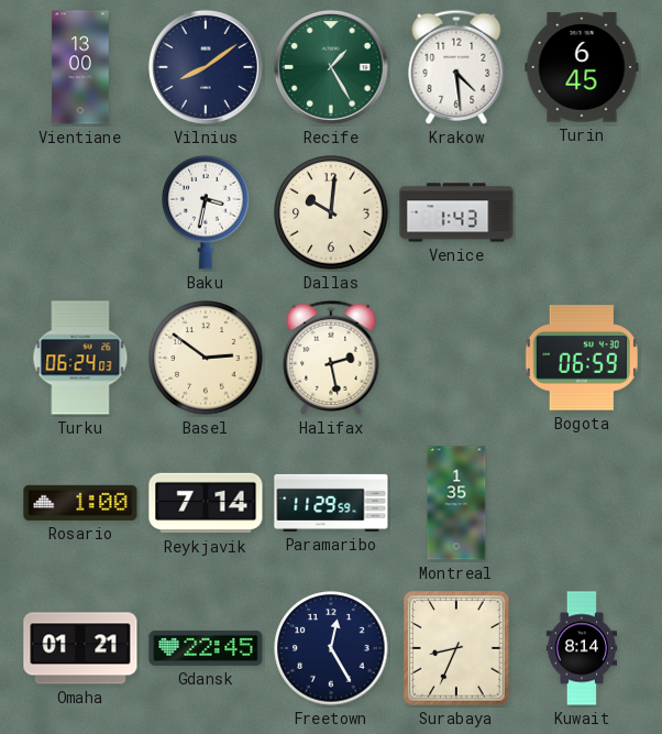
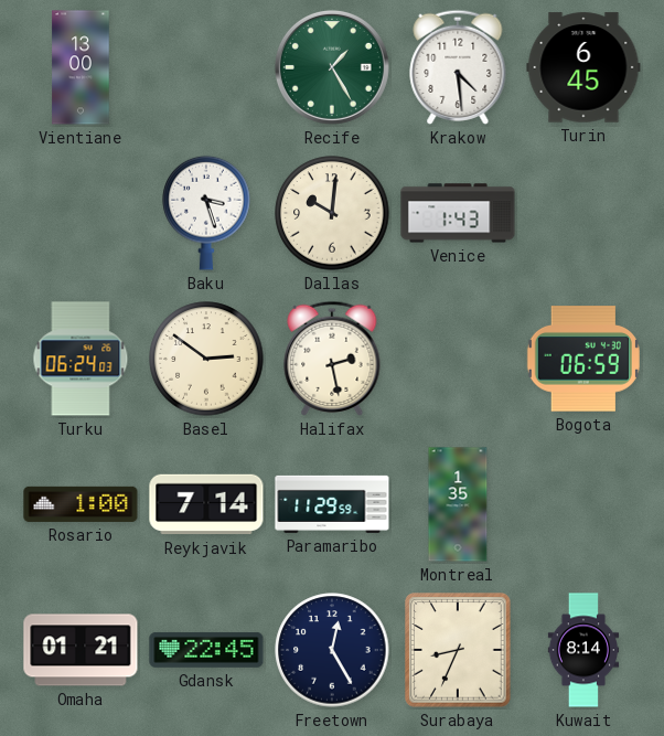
Vilnius: 8:09 -> none (206, 67)
Baku: 3:32 -> 3:27 (206, 213)
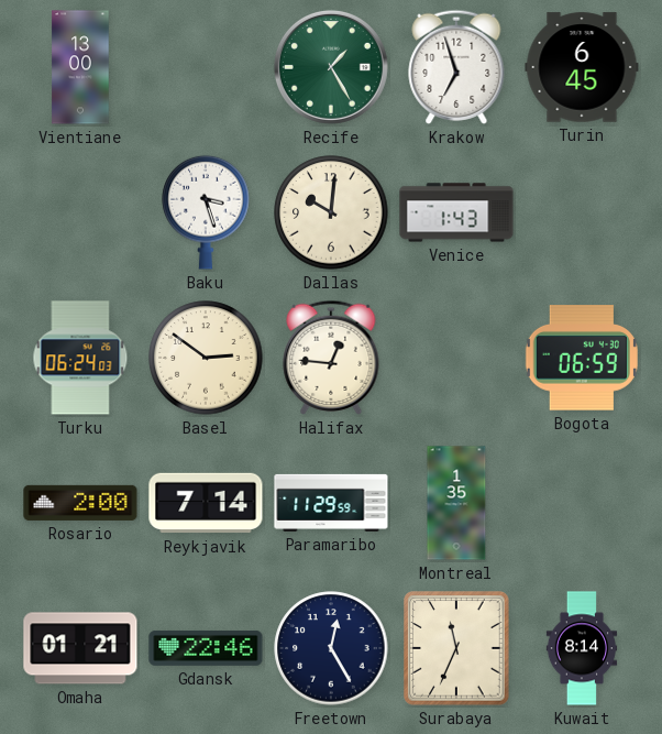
Krakow: 4:29 -> 6:57 (456, 67)
Halifax: 2:28 -> 12:46 (331, 358)
Rosario: 1:00 -> 2:00 (80, 503)
Gdansk: 22:45 -> 22:46 (206, 648)
Surabaya: 8:34 -> 11:34 (456, 648)
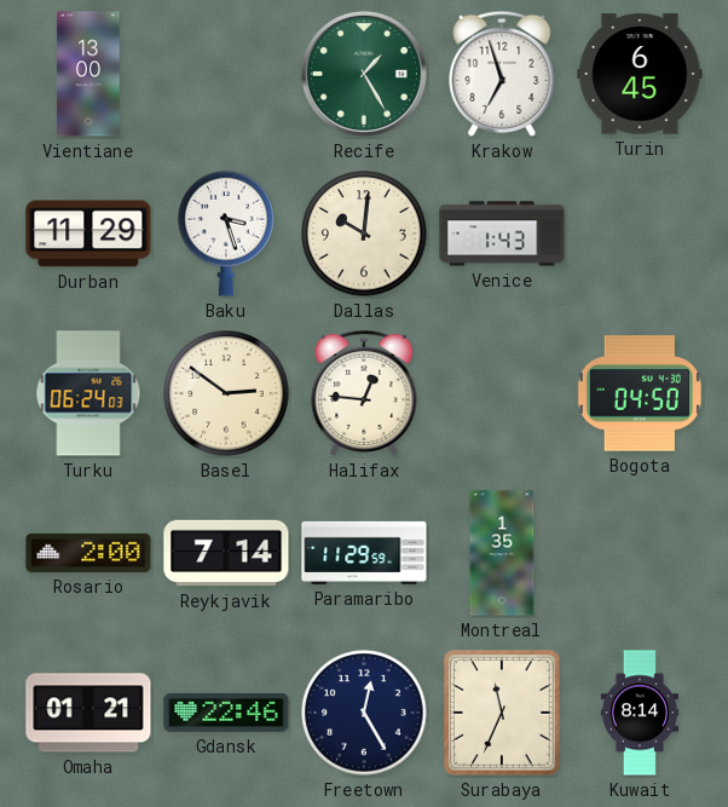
Durban: none -> 11:29 (88, 234)
Bogota: 06:59 -> 04:50 (640, 393)
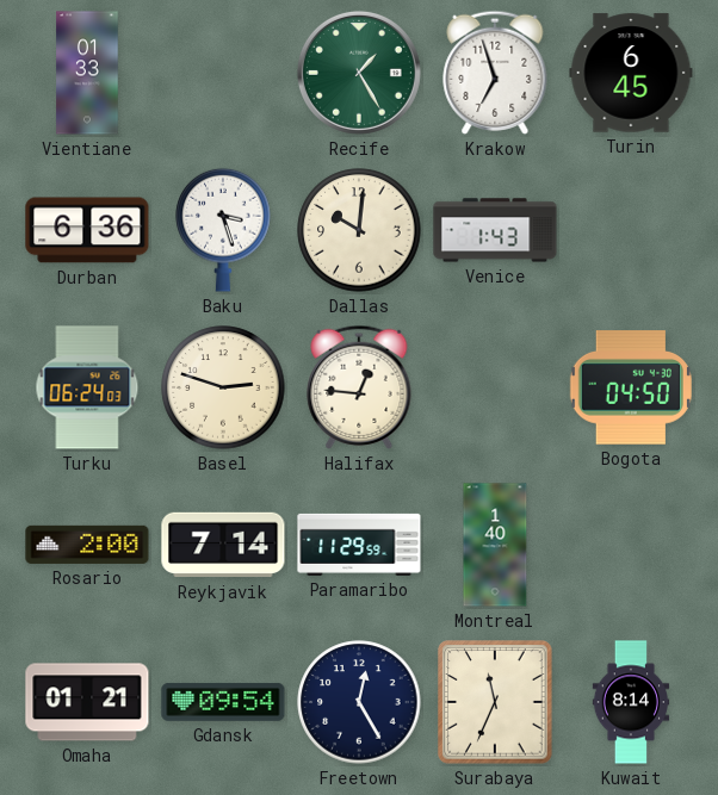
Vientiane: 13:00 -> 01:33 (87, 73)
Durban: 11:29 -> 6:36 (87, 230)
Basel: 2:51 -> 2:48 (223, 387)
Montreal: 1:35 -> 1:40 (495, 545)
Gdansk: 22:46 -> 09:54 (223, 702)
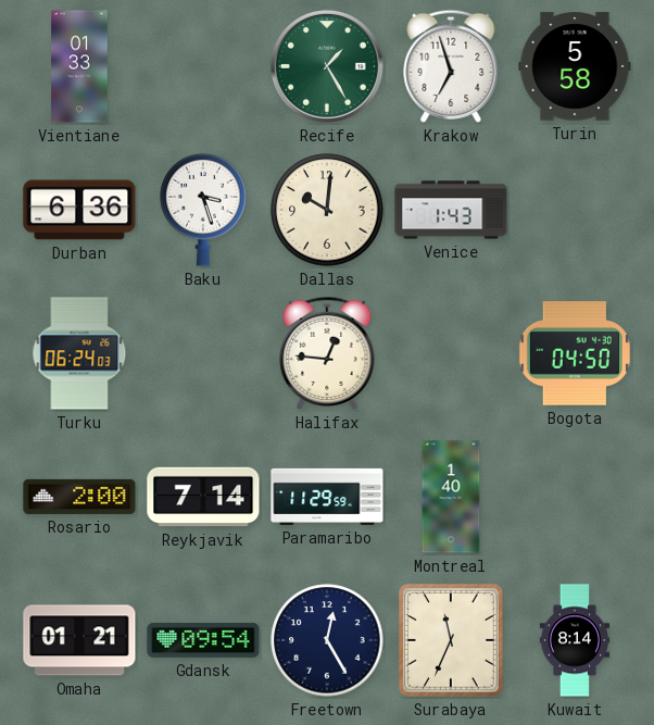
Turin: 6:45 -> 5:58 (575, 66)
Basel: 2:48 -> none (223, 387)
